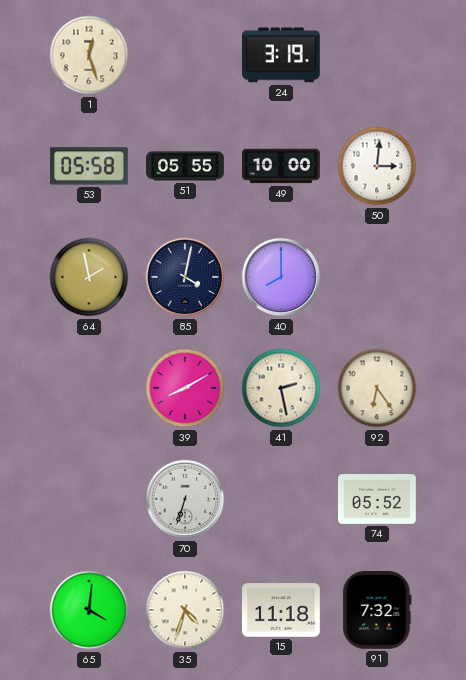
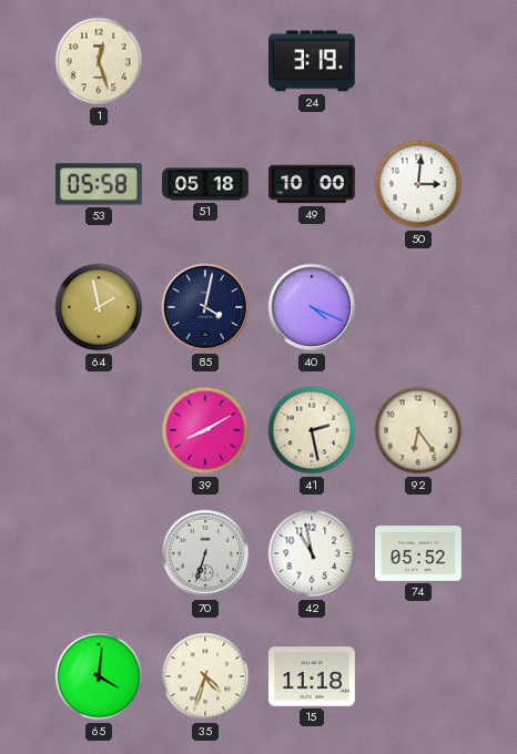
51: 05:55 -> 05:18 (205, 184)
40: 8:00 -> 4:19 (312, 307)
42: none -> 10:58 (312, 553)
91: 7:32 -> none (377, 611)
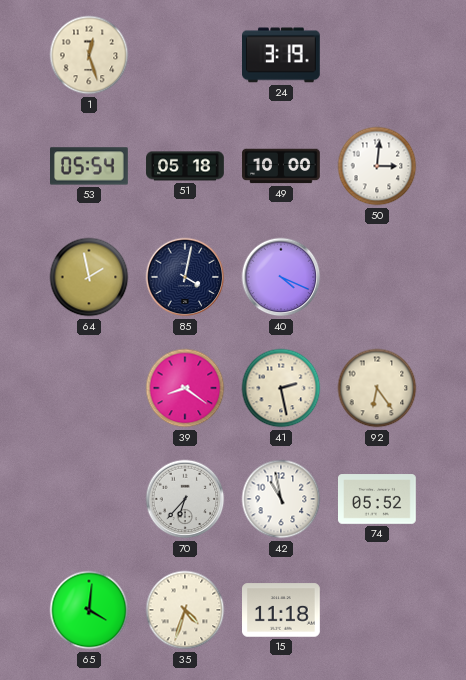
53: 05:58 -> 05:54 (90, 166)
39: 8:10 -> 8:21 (185, 388)
70: 6:33 -> 6:37 (185, 499)
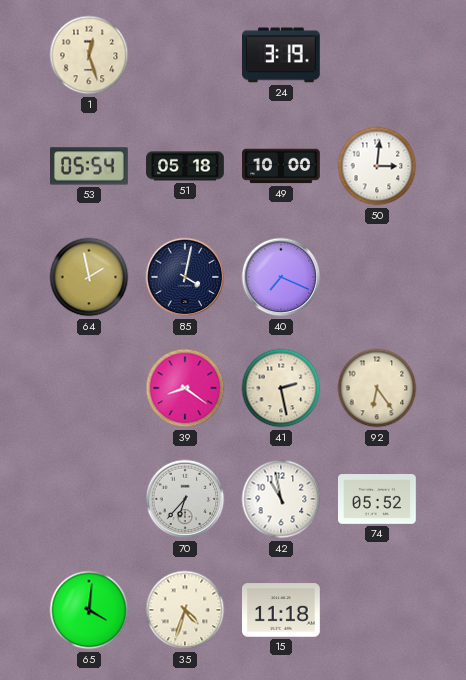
40: 4:19 -> 7:19 (281, 277)
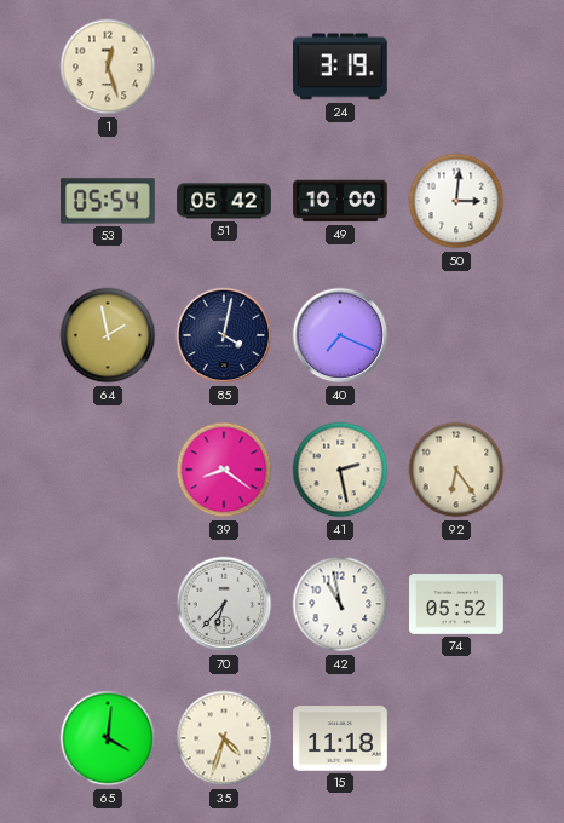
51: 05:18 -> 05:42 (224, 201)
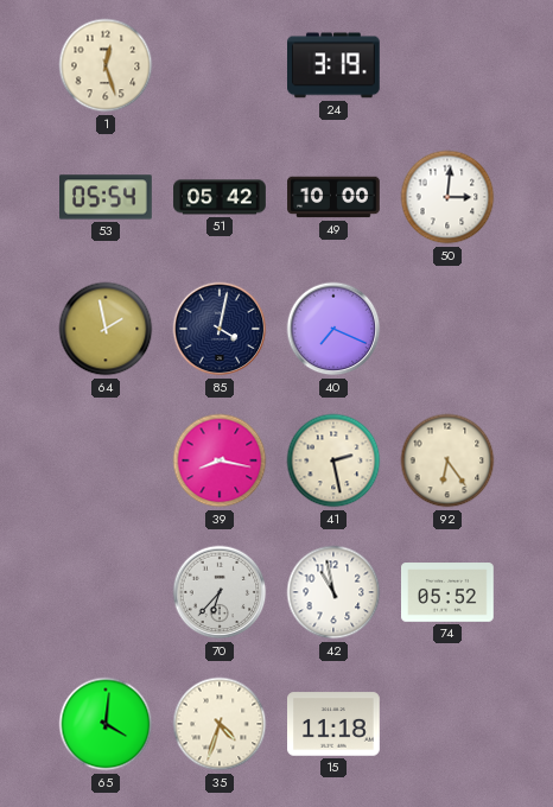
39: 8:21 -> 8:17 (220, 460)
